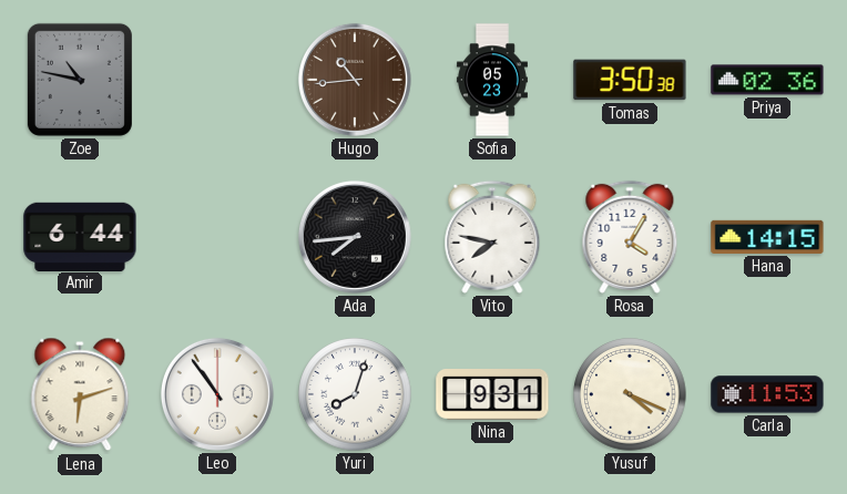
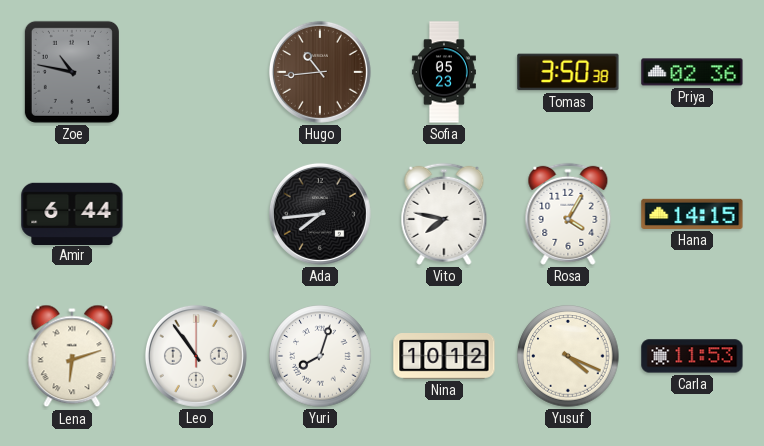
Nina: 9:31 -> 10:12 (444, 357)
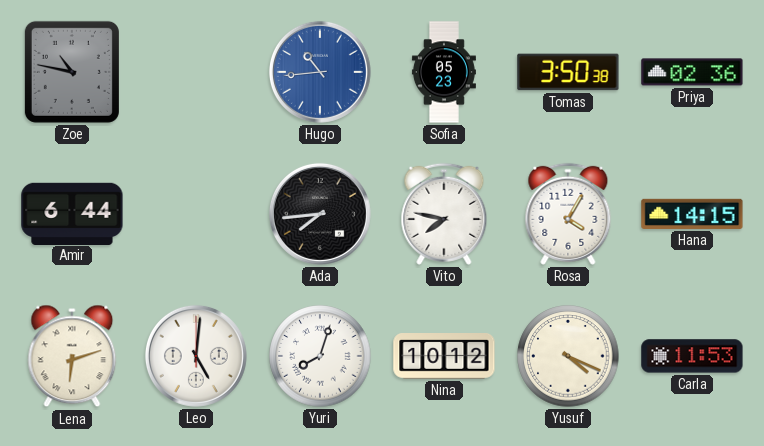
Hugo dial: brown -> blue (320, 72)
Leo: 10:54 -> 5:01 (196, 356)
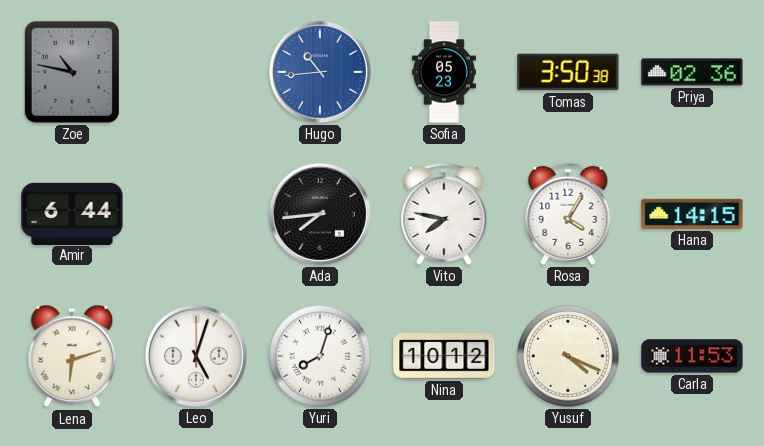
Leo: 5:01 -> 5:03 (196, 356)
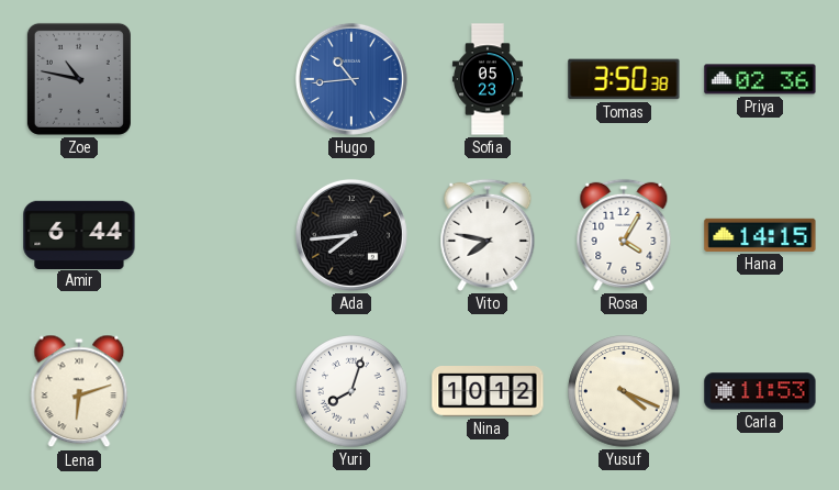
Leo: 5:03 -> none (196, 356)
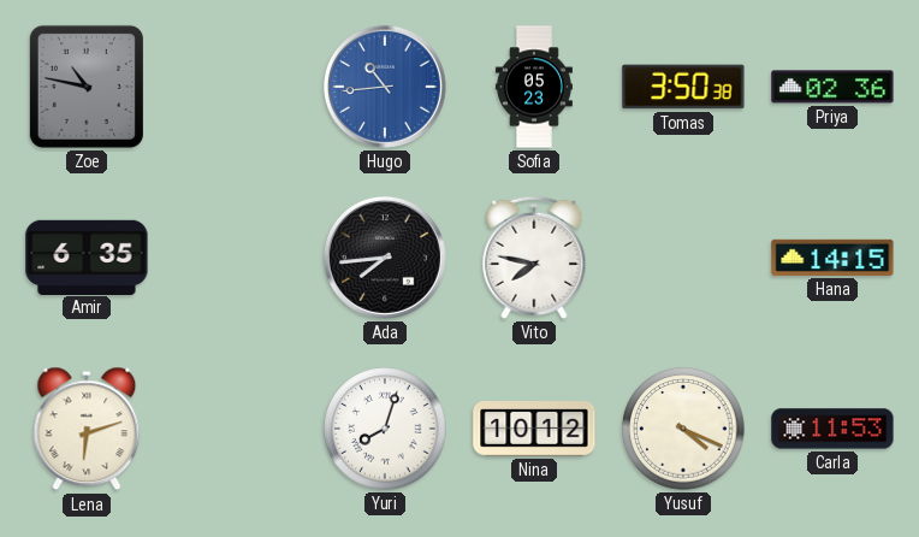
Amir: 6:44 -> 6:35 (87, 256)
Rosa: 4:05 -> none (624, 235)
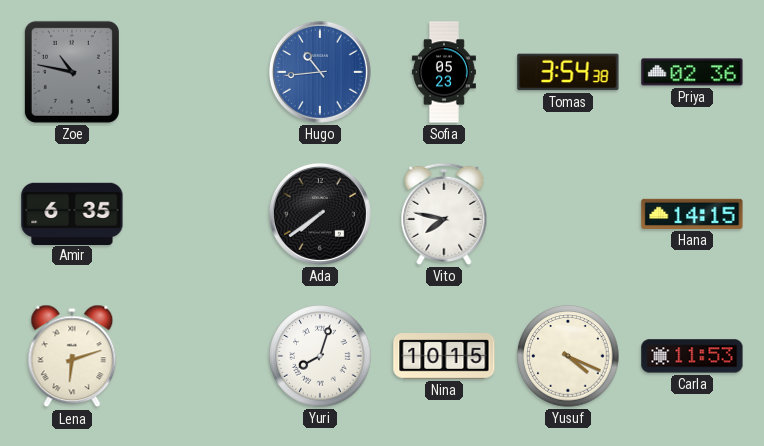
Tomas: 3:50 -> 3:54 (568, 72)
Ada: 7:44 -> 7:39 (320, 214)
Nina: 10:12 -> 10:15 (444, 357)
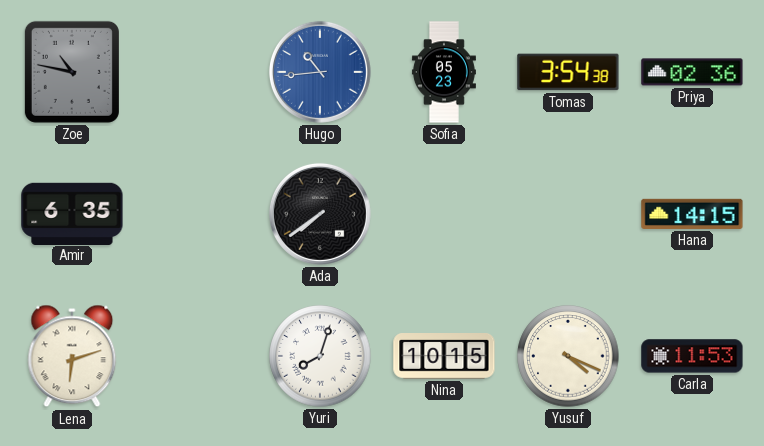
Vito: 7:47 -> none (444, 214)
